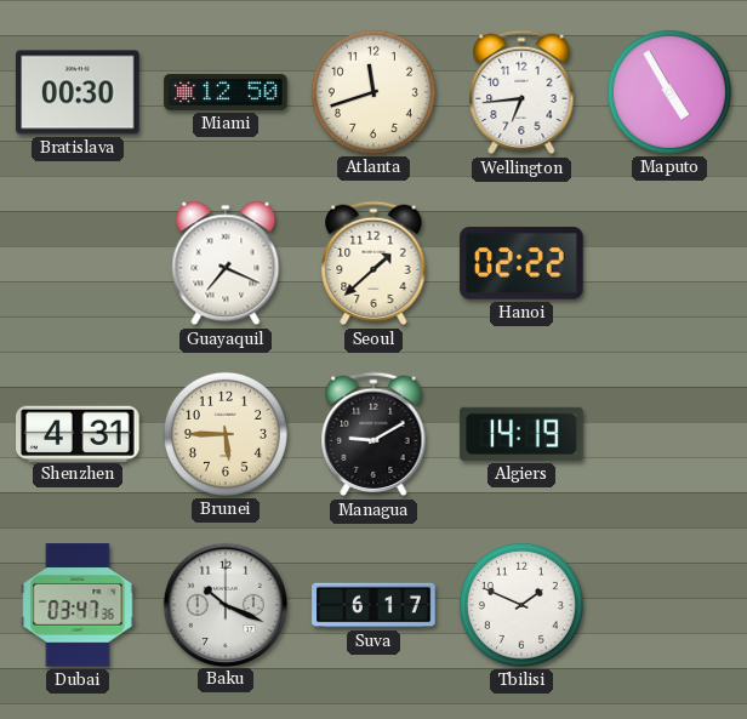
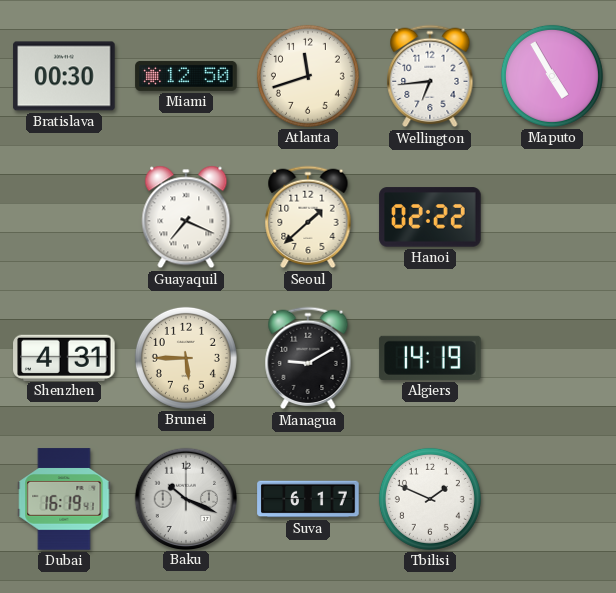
Dubai: 03:47 -> 16:19 (64, 499)
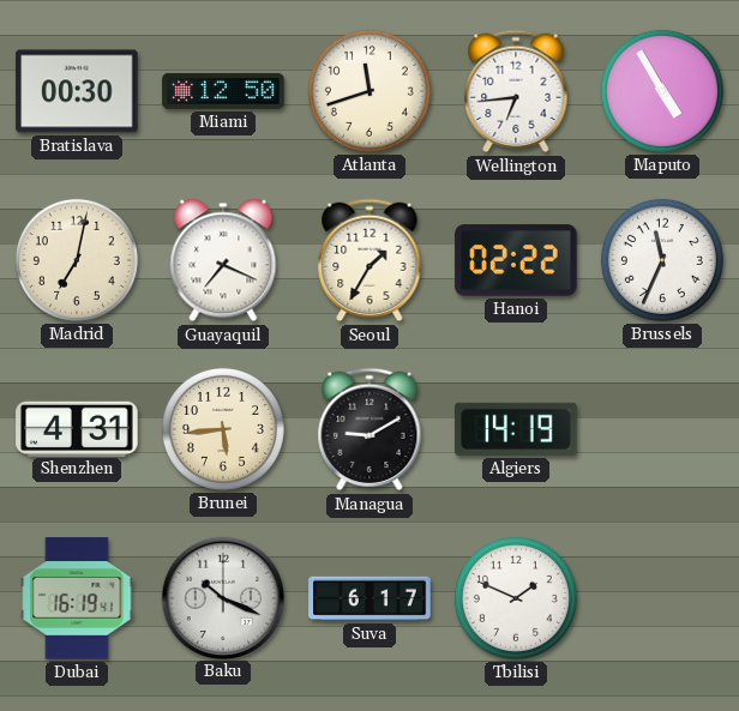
Madrid: none -> 7:02 (77, 260)
Seoul: 1:38 -> 1:35 (369, 260)
Brussels: none -> 11:34 (662, 260)
Brunei: 5:45 -> 5:44 (223, 429)
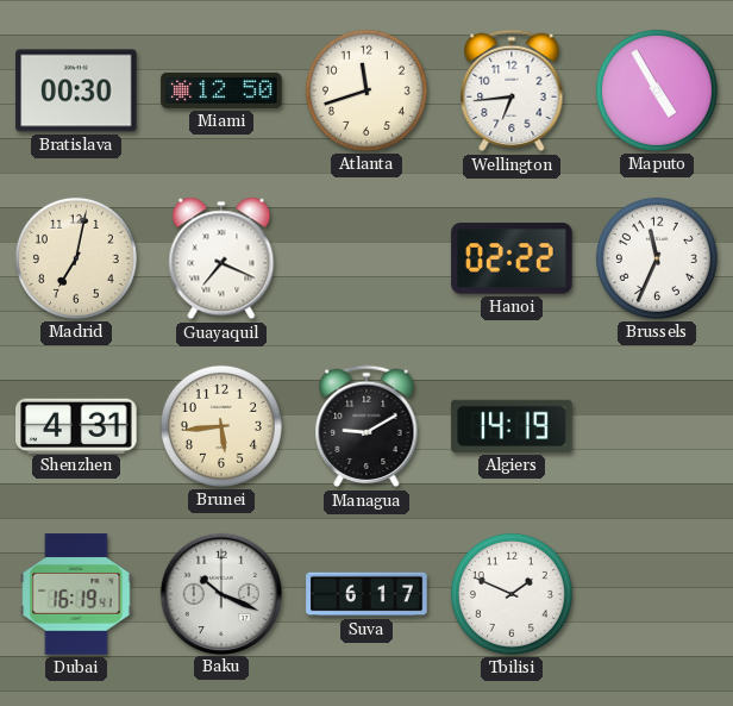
Seoul: 1:35 -> none (369, 260)
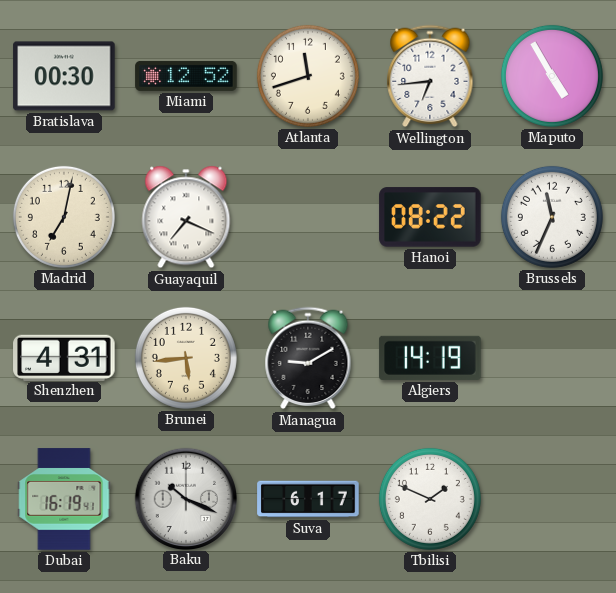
Miami: 12:50 -> 12:52 (186, 76)
Hanoi: 02:22 -> 08:22 (430, 217)
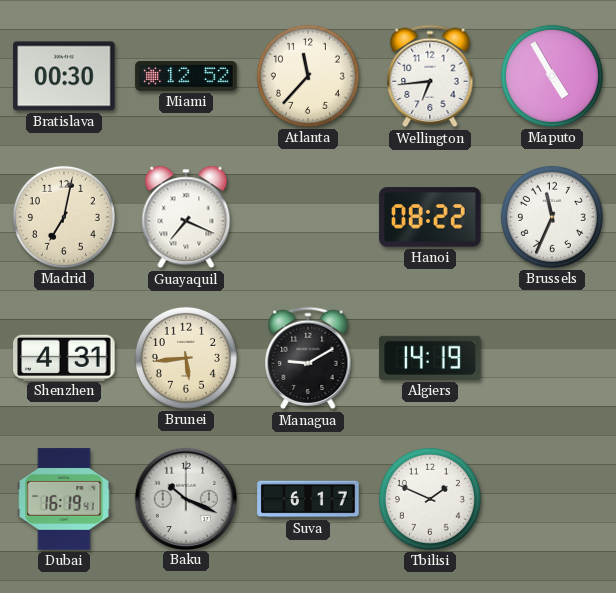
Atlanta: 11:42 -> 11:37 (308, 76)
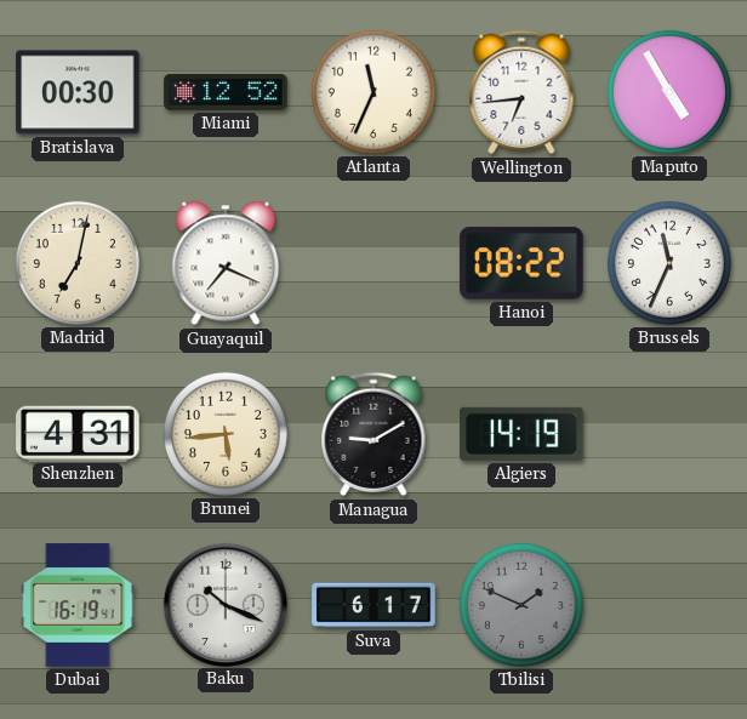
Atlanta: 11:37 -> 11:34 (373, 92)
Tbilisi dial: white -> grey (521, 605)
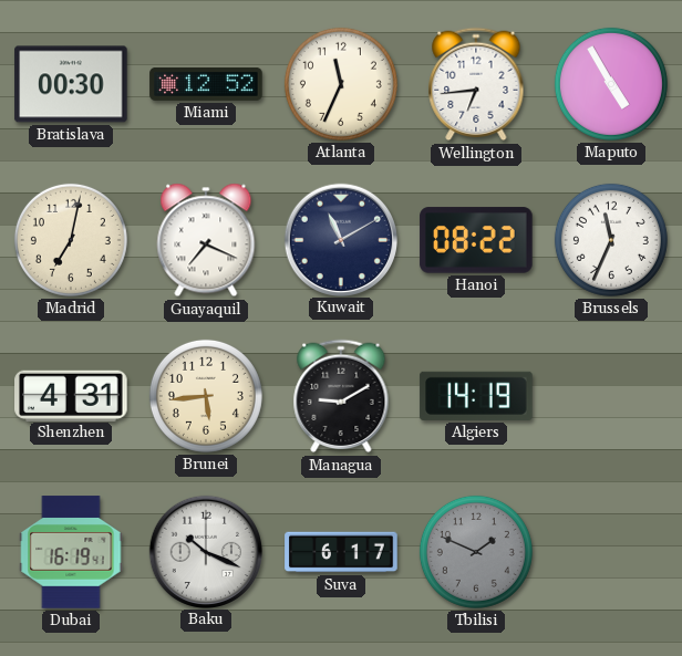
Kuwait: none -> 11:10 (340, 239)
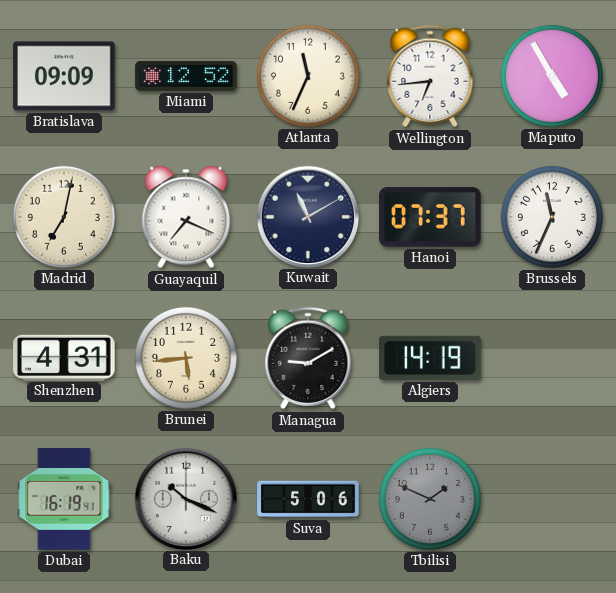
Bratislava: 00:30 -> 09:09 (64, 76)
Hanoi: 08:22 -> 07:37 (430, 217)
Suva: 6:17 -> 5:06 (308, 499)
